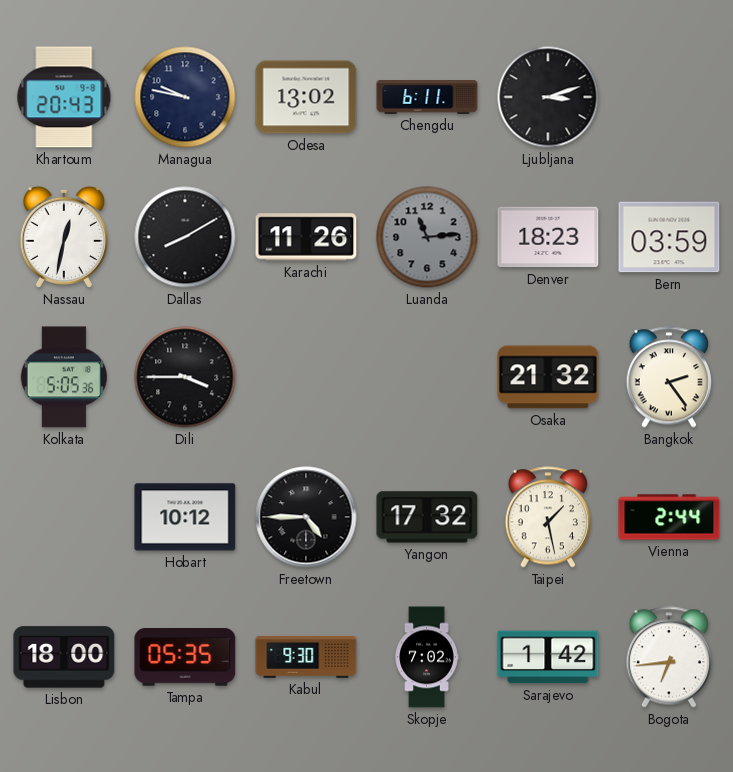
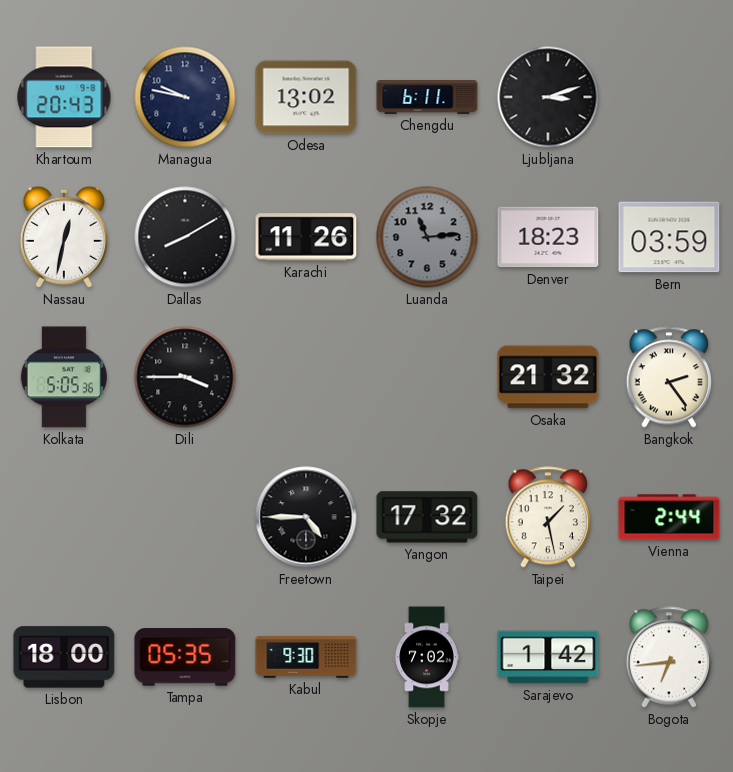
Hobart: 10:12 -> none (185, 517)
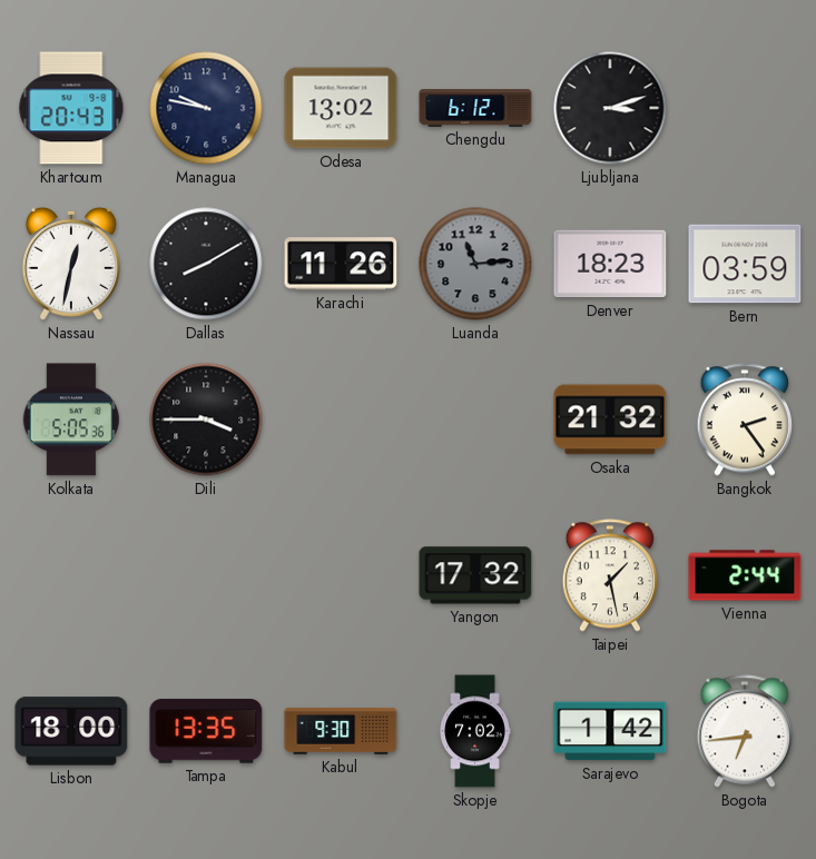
Chengdu: 6:11 -> 6:12 (475, 109)
Freetown: 4:45 -> none (306, 517)
Tampa: 05:35 -> 13:35 (206, 731)
